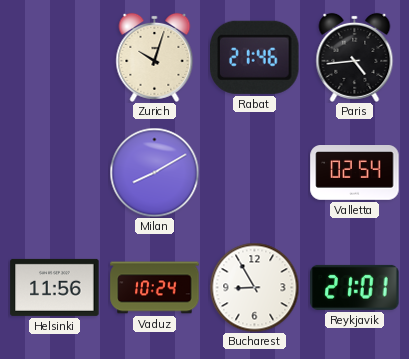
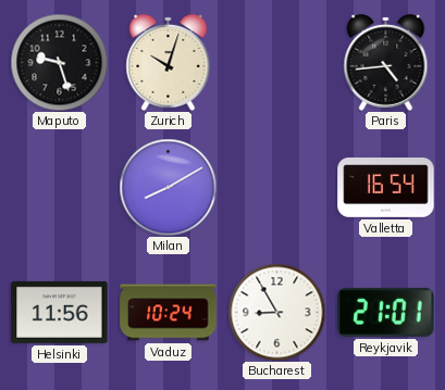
Maputo: none -> 9:27 (59, 62)
Rabat: 21:46 -> none (255, 57)
Valletta: 02:54 -> 16:54 (386, 188)
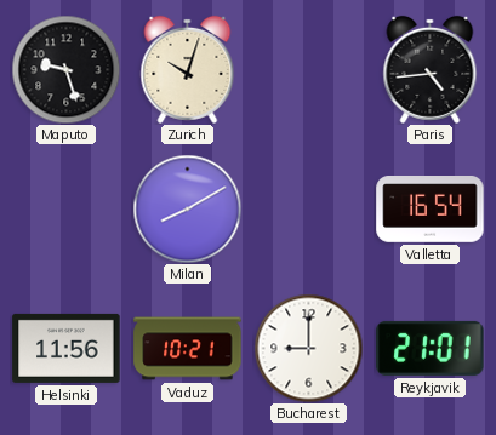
Vaduz: 10:24 -> 10:21 (188, 349)
Bucharest: 8:55 -> 9:00 (308, 348)
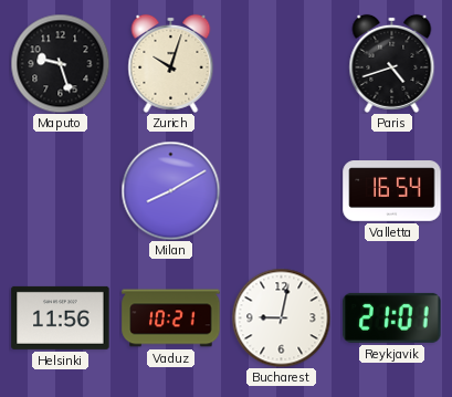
Paris: 4:44 -> 4:42 (392, 63)
Bucharest: 9:00 -> 9:02 (281, 317)
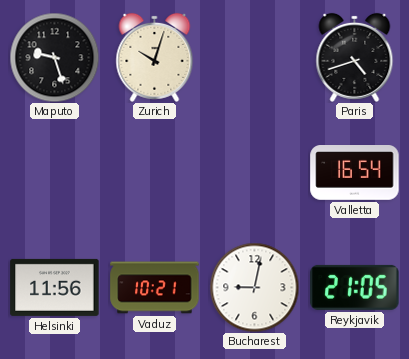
Milan: 8:10 -> none (170, 190)
Reykjavik: 21:01 -> 21:05 (355, 287)
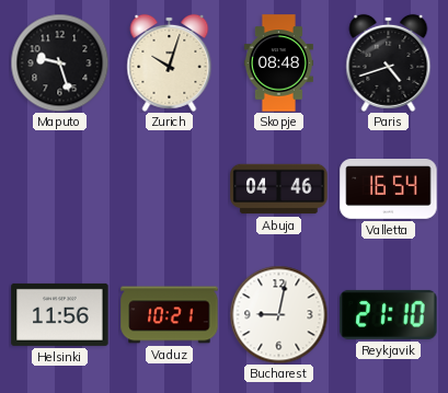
Skopje: none -> 08:48 (278, 63)
Abuja: none -> 04:46 (279, 189)
Reykjavik: 21:05 -> 21:10 (389, 314)
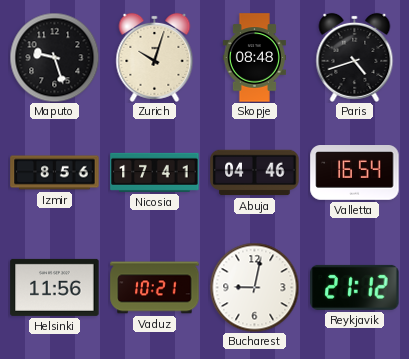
Izmir: none -> 8:56 (55, 173)
Nicosia: none -> 17:41 (155, 172)
Reykjavik: 21:10 -> 21:12 (355, 287)
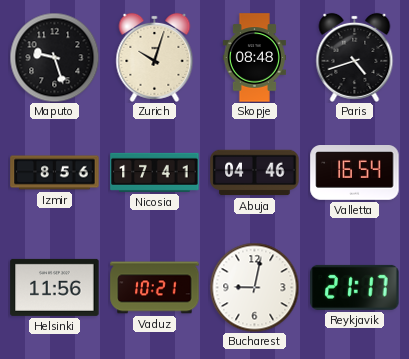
Reykjavik: 21:12 -> 21:17 (355, 287)
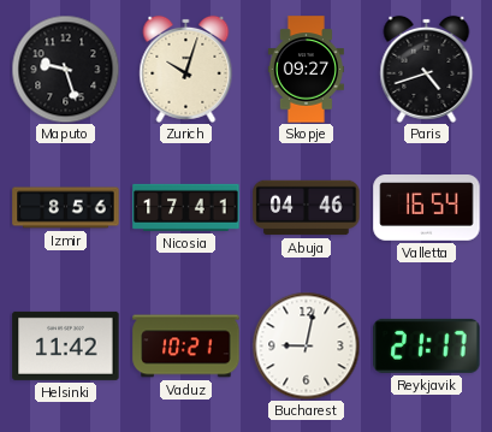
Skopje: 08:48 -> 09:27 (306, 70)
Helsinki: 11:56 -> 11:42 (66, 345)
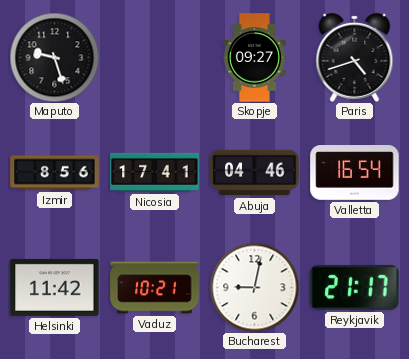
Zurich: 10:03 -> none (186, 69)
